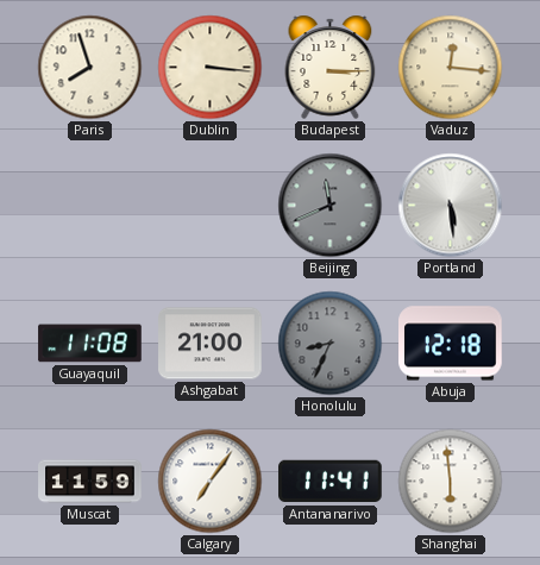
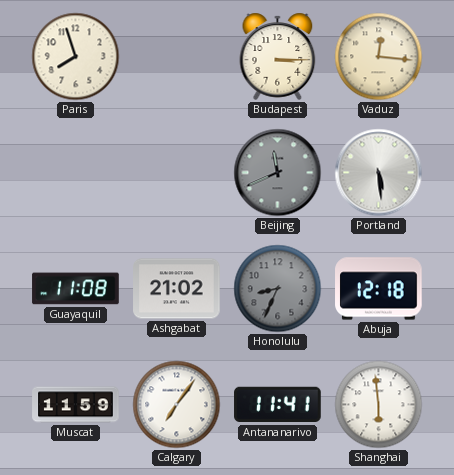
Dublin: 3:16 -> none (211, 68)
Ashgabat: 21:00 -> 21:02 (177, 289)
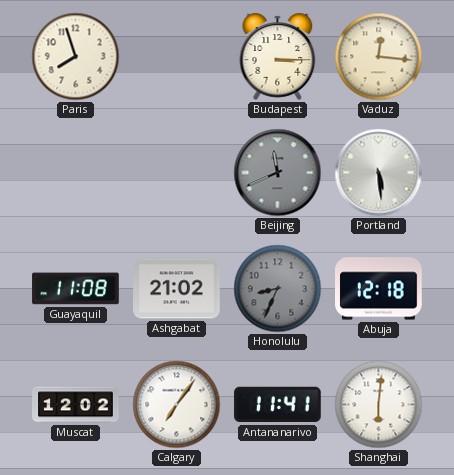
Muscat: 11:59 -> 12:02 (76, 405)
Shanghai: 5:59 -> 6:01 (379, 405)
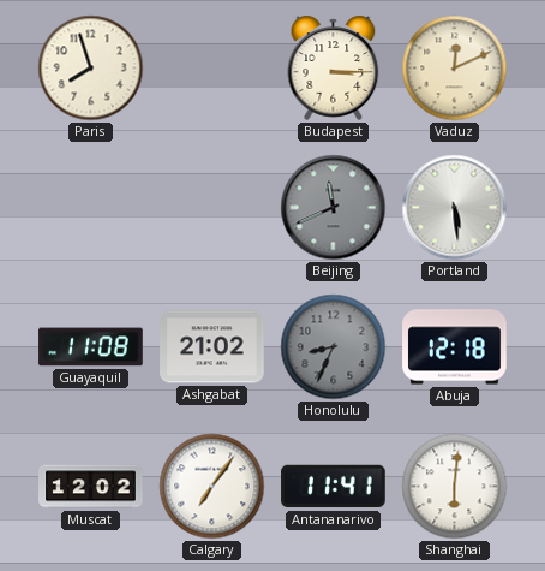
Vaduz: 12:16 -> 12:11 (455, 69)
